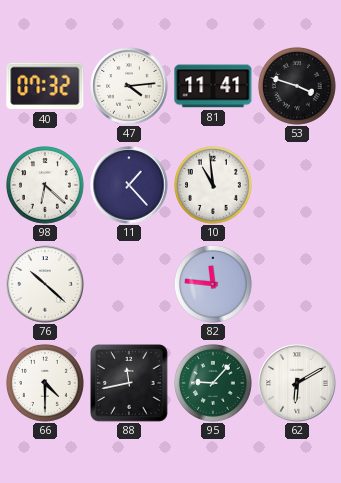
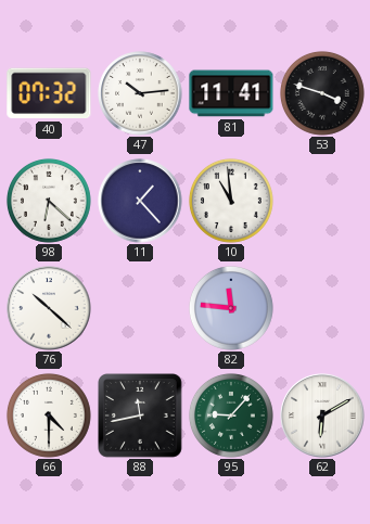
47: 4:14 -> 10:14 (140, 93)
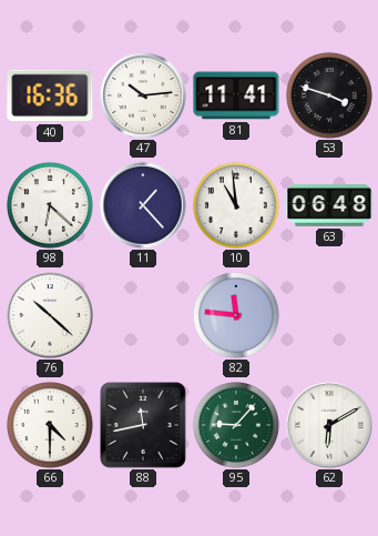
40: 07:32 -> 16:36 (50, 95)
63: none -> 06:48 (329, 205)
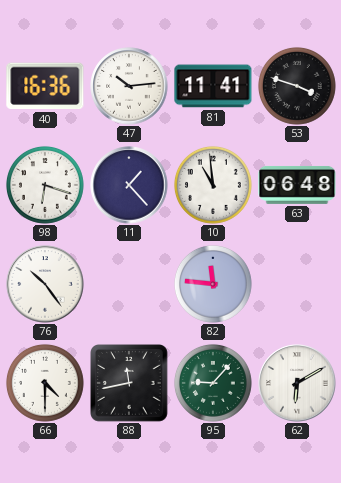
98: 6:22 -> 6:18 (45, 185)
76: 10:22 -> 10:24 (45, 284)
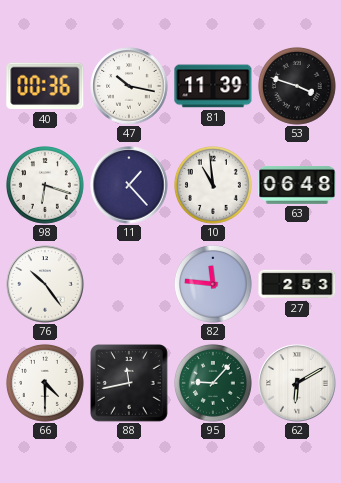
40: 16:36 -> 00:36 (45, 86)
47: 10:14 -> 10:17 (129, 86)
81: 11:41 -> 11:39 (213, 86)
27: none -> 2:53 (297, 284)
